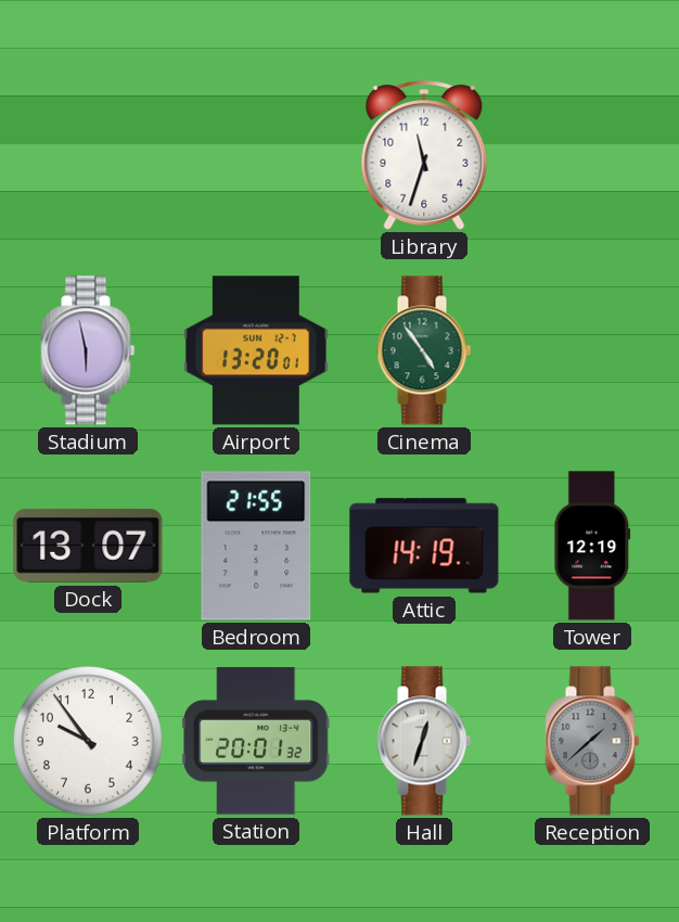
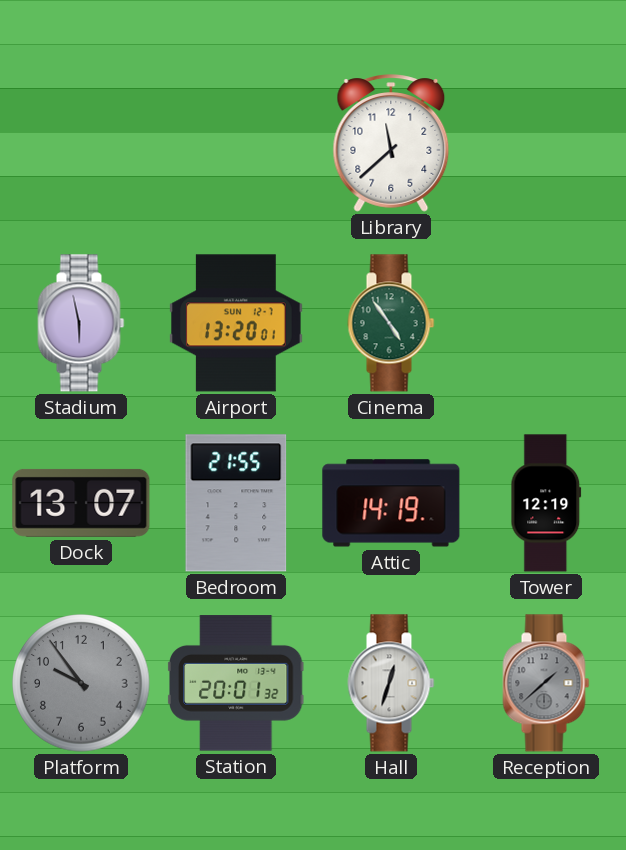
Library: 11:33 -> 11:38 (391, 143)
Platform dial: white -> grey (81, 683)
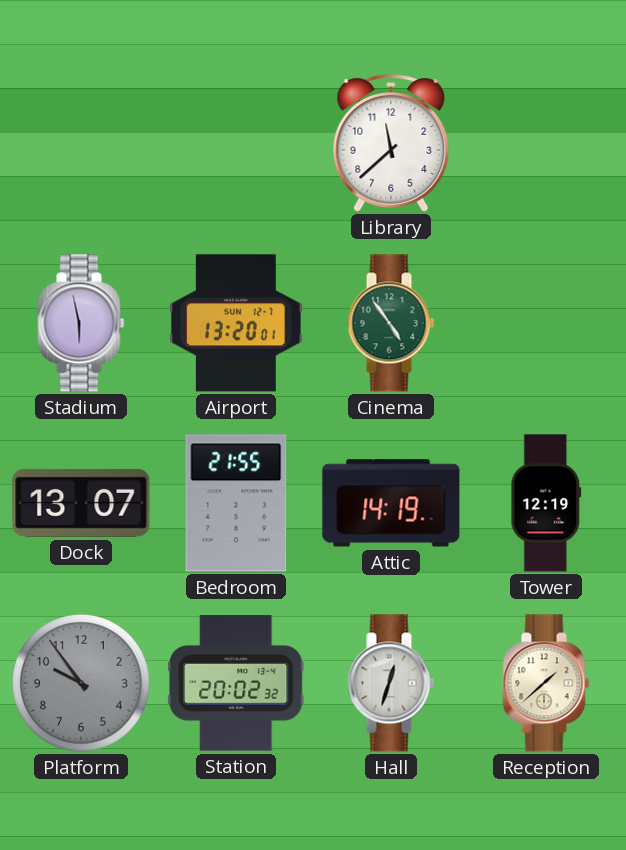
Station: 20:01 -> 20:02 (236, 683)
Reception dial: grey -> cream (546, 683)
